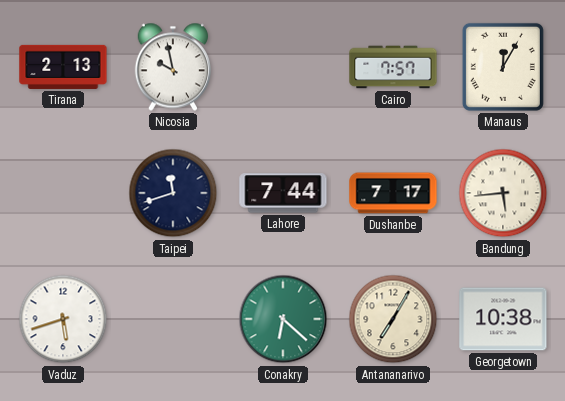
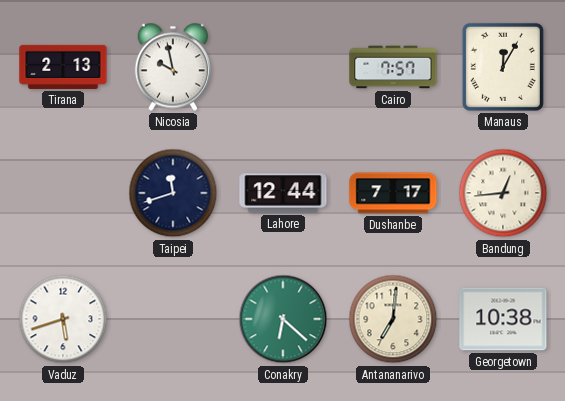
Lahore: 7:44 -> 12:44 (283, 193)
Bandung: 5:44 -> 12:44 (503, 193)
Antananarivo: 7:05 -> 7:01 (393, 319)
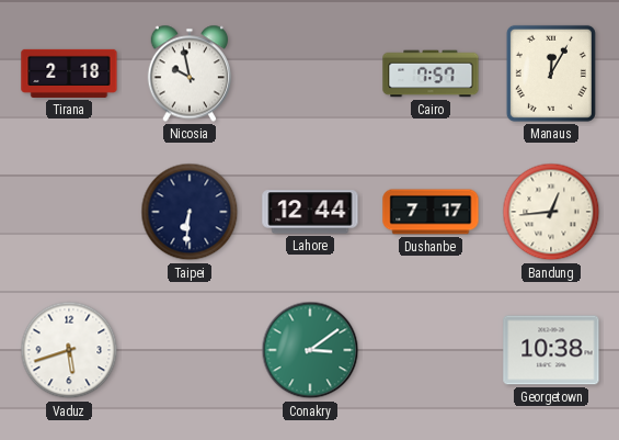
Tirana: 2:13 -> 2:18 (69, 74)
Taipei: 11:42 -> 6:31 (190, 212)
Conakry: 6:22 -> 3:09 (310, 350)
Antananarivo: 7:01 -> none (393, 319)
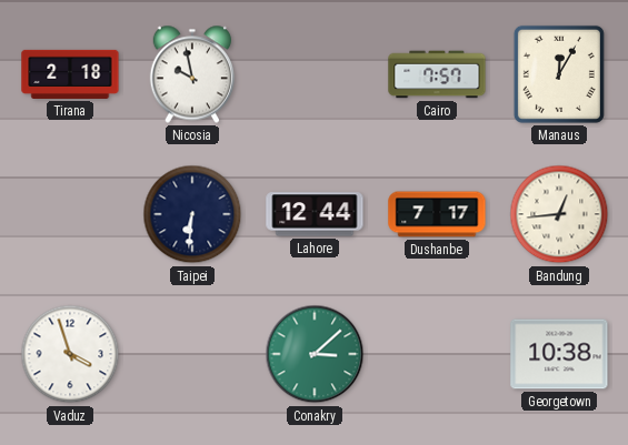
Vaduz: 5:42 -> 3:57 (70, 354)
Conakry: 3:09 -> 3:08 (315, 354)
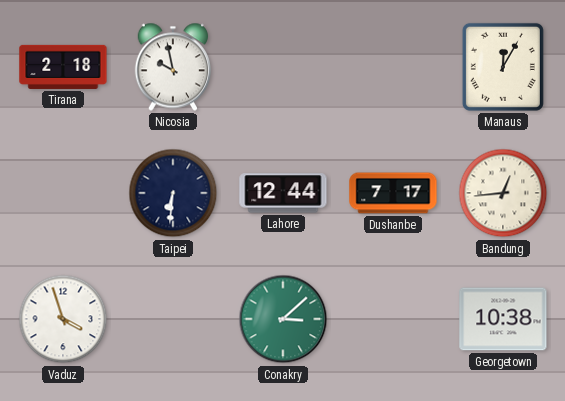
Cairo: 7:57 -> none (437, 74)
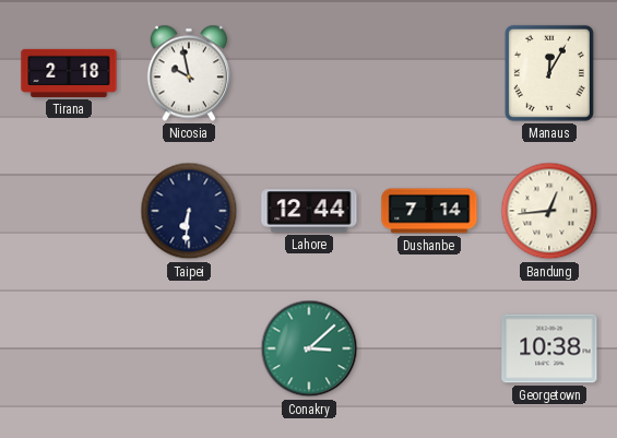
Dushanbe: 7:17 -> 7:14 (429, 211)
Vaduz: 3:57 -> none (63, 319)
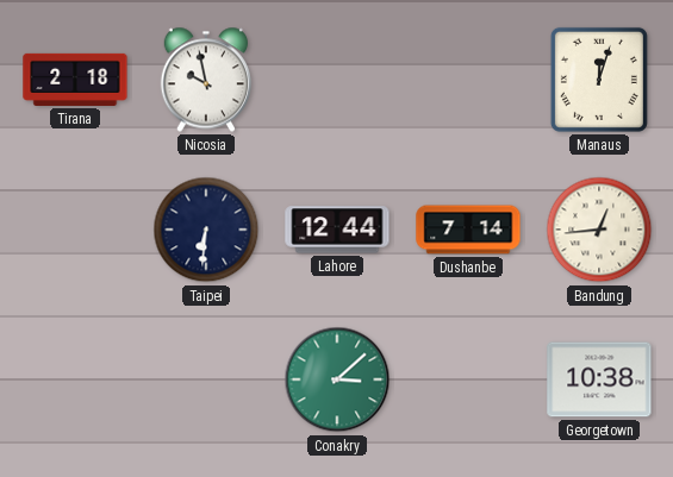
Manaus: 12:05 -> 12:03 (599, 80)
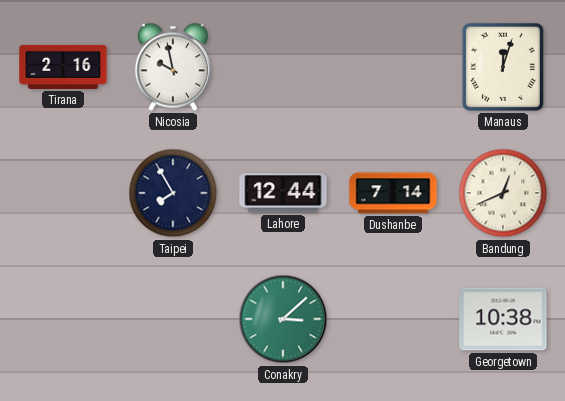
Tirana: 2:18 -> 2:16 (63, 67)
Taipei: 6:31 -> 7:55 (173, 193)
Bandung: 12:44 -> 12:41 (503, 193)
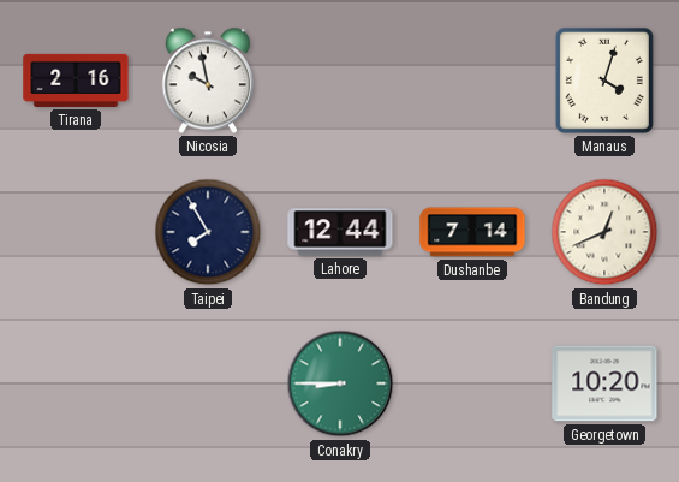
Manaus: 12:03 -> 4:03 (604, 81)
Conakry: 3:08 -> 8:45 (340, 383)
Georgetown: 10:38 -> 10:20 (604, 383)
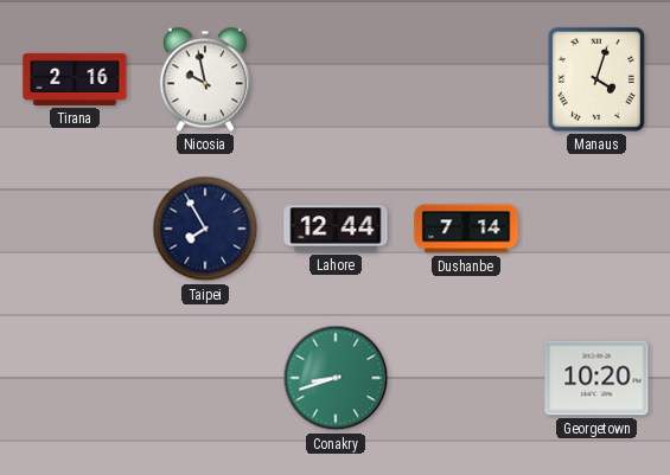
Bandung: 12:41 -> none (604, 232)
Conakry: 8:45 -> 8:42 (336, 378)
